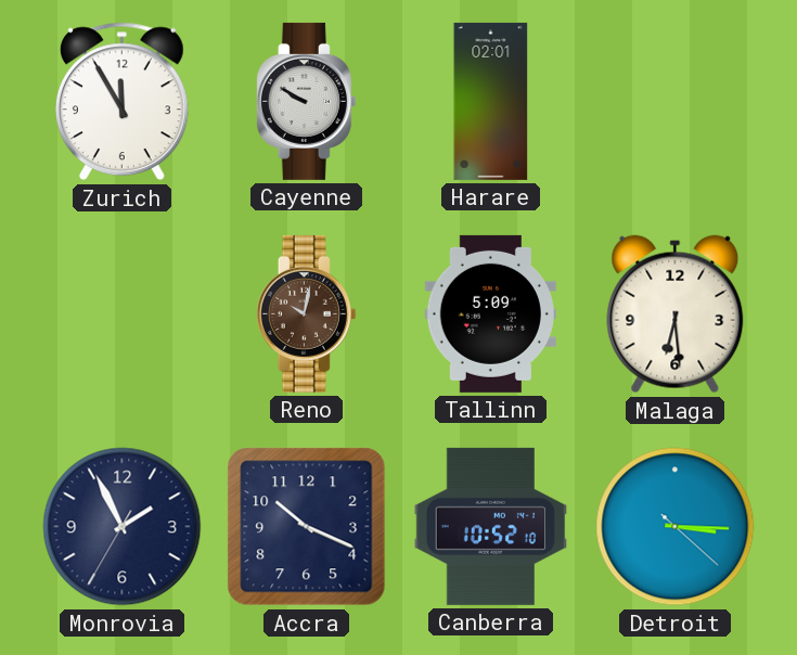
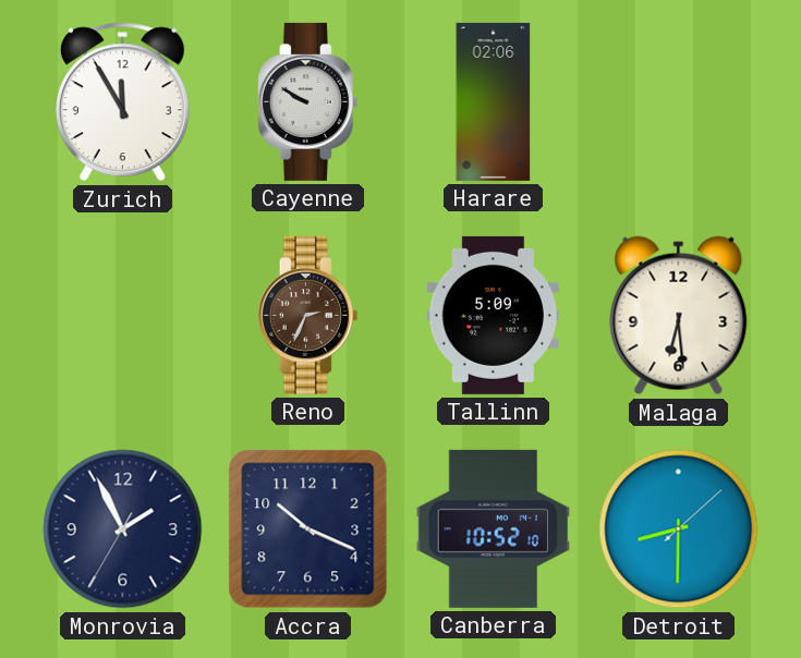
Harare: 02:01 -> 02:06 (494, 101)
Reno: 10:02 -> 2:34 (307, 315)
Detroit: 3:15 -> 8:30 (679, 529)
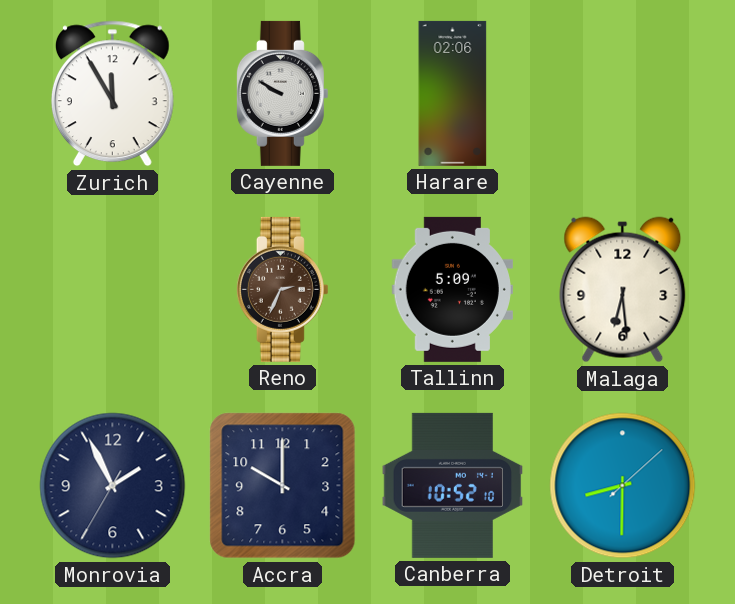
Accra: 10:19 -> 10:00 (283, 486)
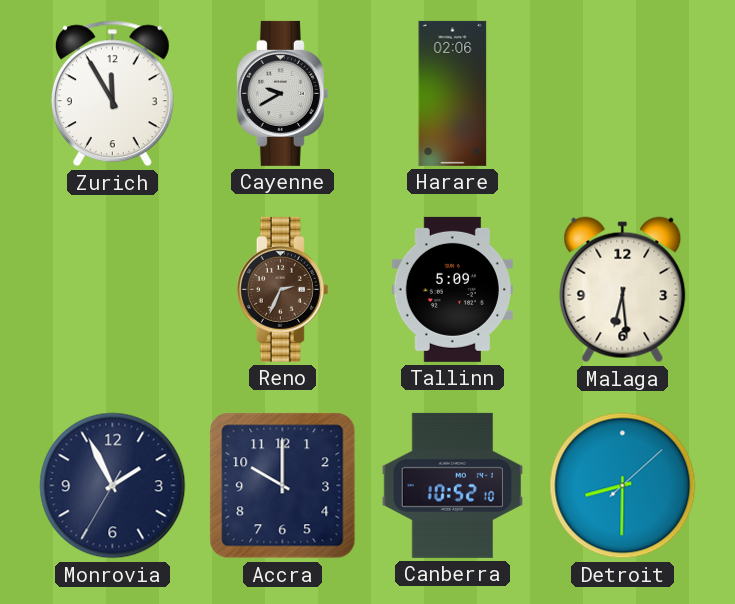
Cayenne: 9:50 -> 9:40 (282, 93)
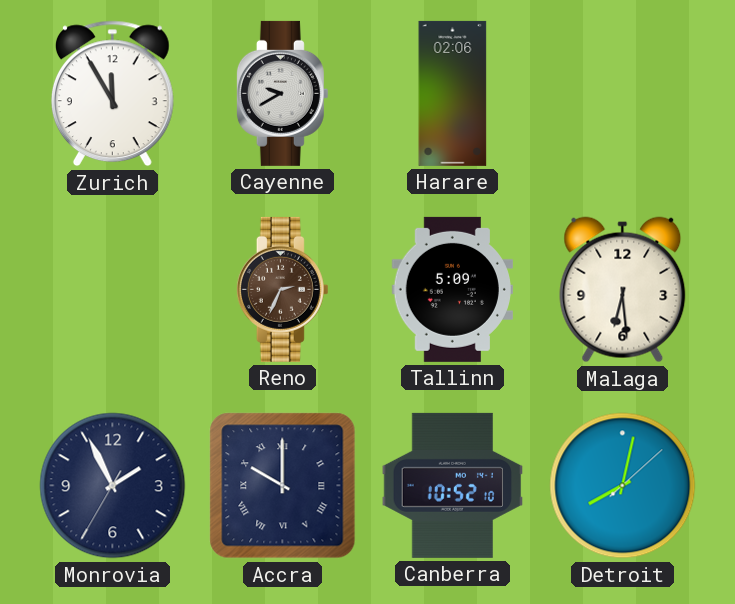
Accra numerals: Arabic -> Roman (283, 486)
Detroit: 8:30 -> 8:02 (623, 486)
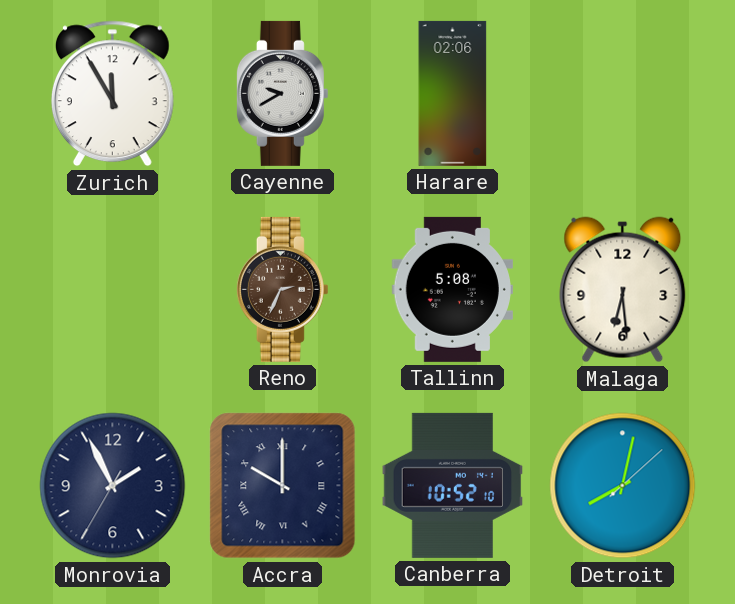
Tallinn: 5:09 -> 5:08 (452, 289)
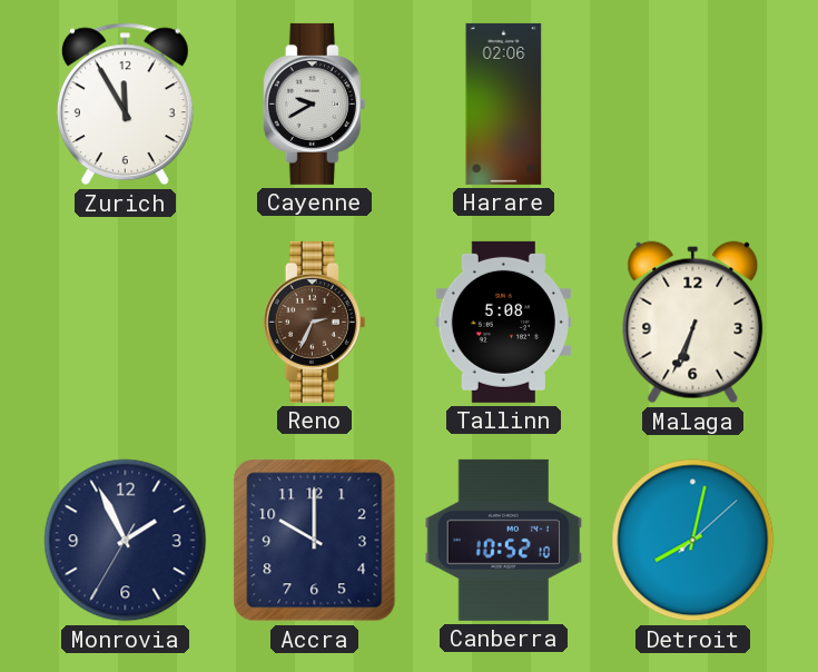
Malaga: 6:29 -> 6:34 (693, 323)
Accra numerals: Roman -> Arabic (315, 541)
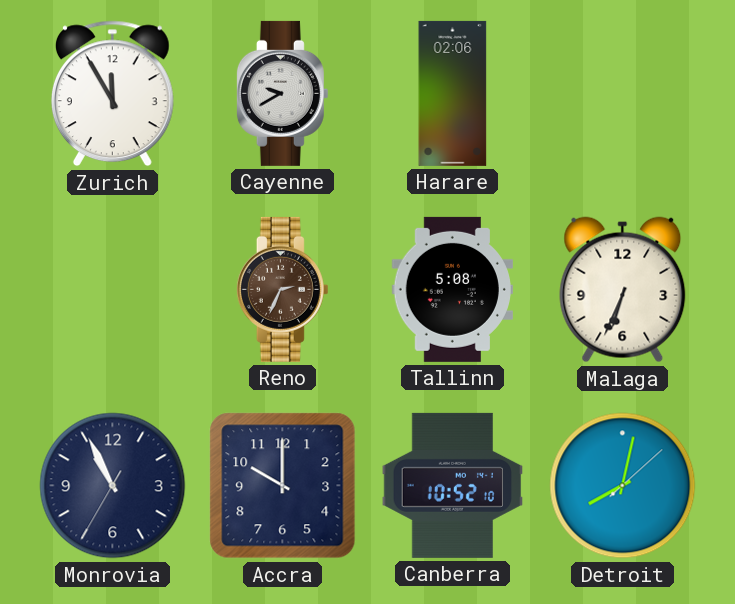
Monrovia: 1:55 -> 10:55 (113, 486)
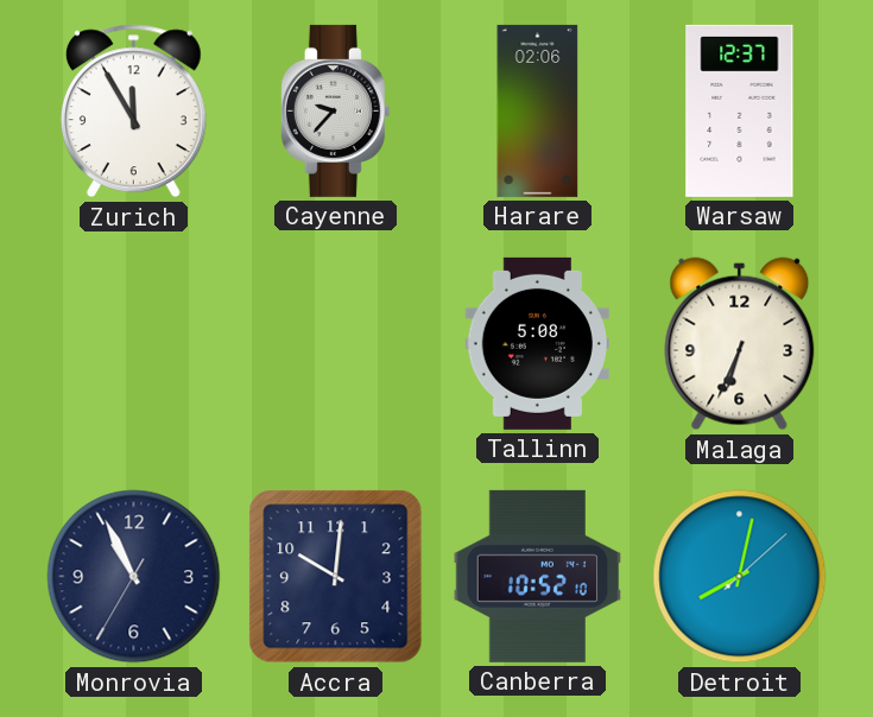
Cayenne: 9:40 -> 9:37 (335, 110)
Warsaw: none -> 12:37 (740, 110)
Reno: 2:34 -> none (282, 289)
Accra: 10:00 -> 10:01 (336, 577)
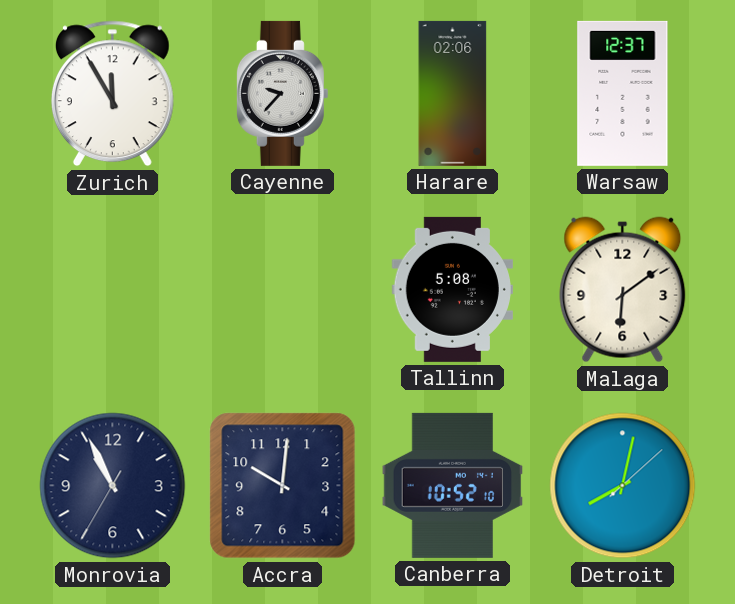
Malaga: 6:34 -> 6:09 (623, 290)
